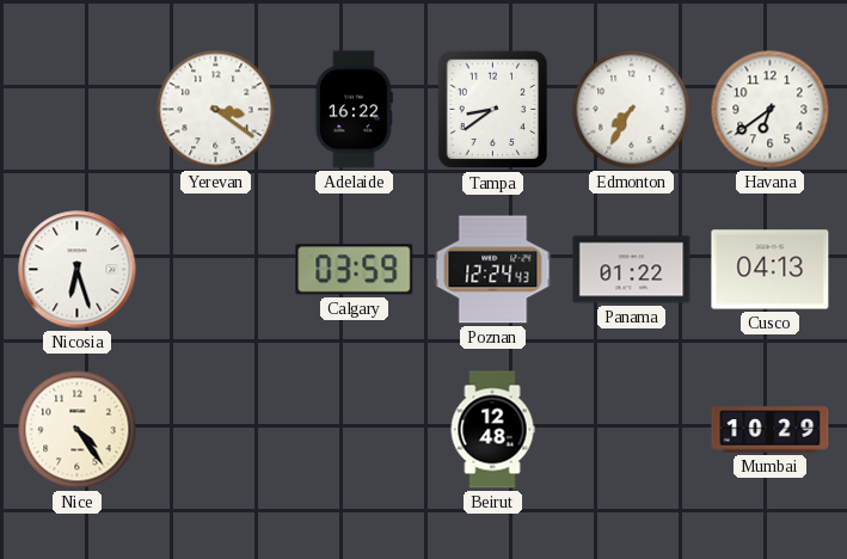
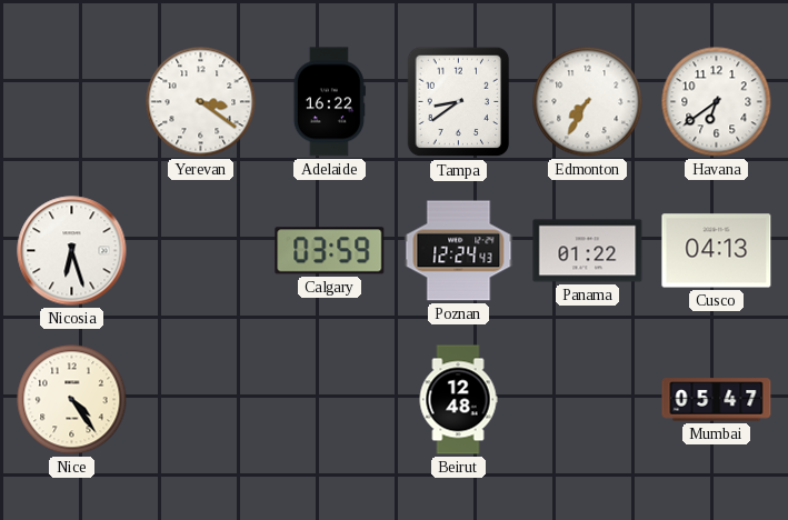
Mumbai: 10:29 -> 05:47 (717, 400)
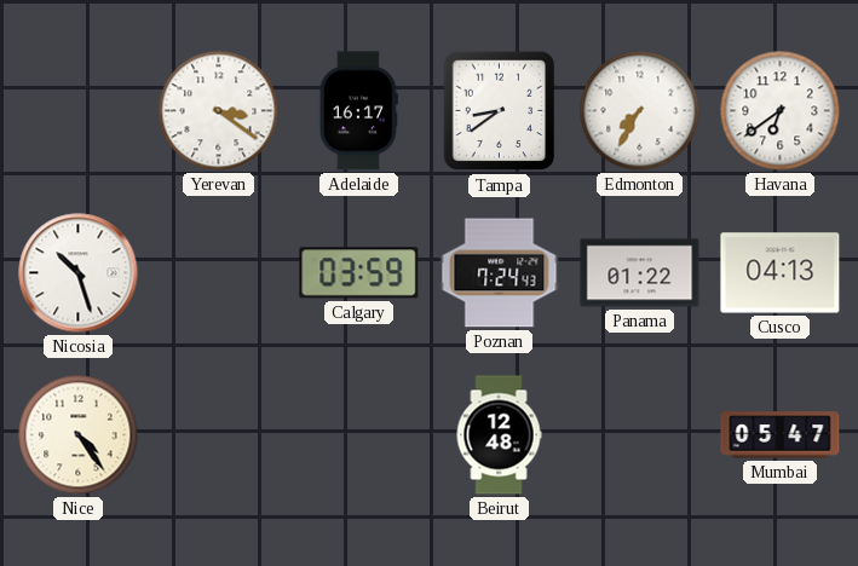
Adelaide: 16:22 -> 16:17 (358, 111)
Nicosia: 6:27 -> 10:27 (79, 273)
Poznan: 12:24 -> 7:24 (500, 273)
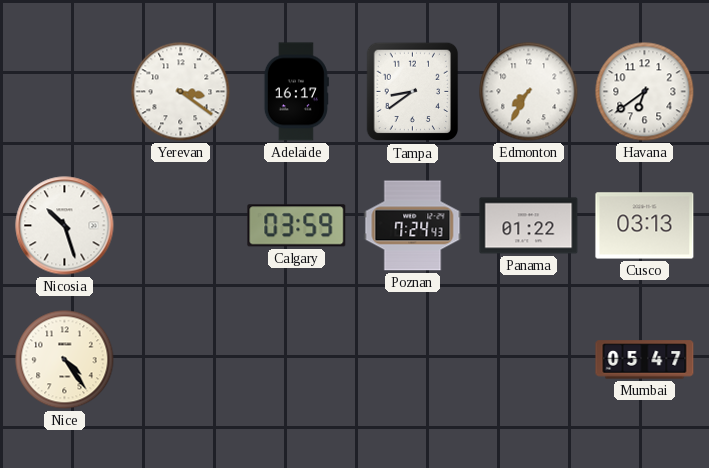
Cusco: 04:13 -> 03:13 (645, 226)
Beirut: 12:48 -> none (499, 435)
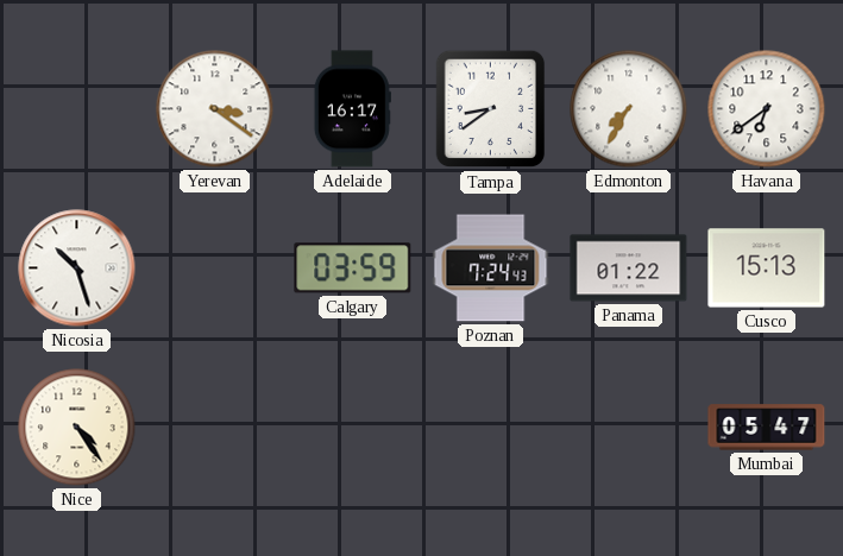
Cusco: 03:13 -> 15:13 (767, 268)
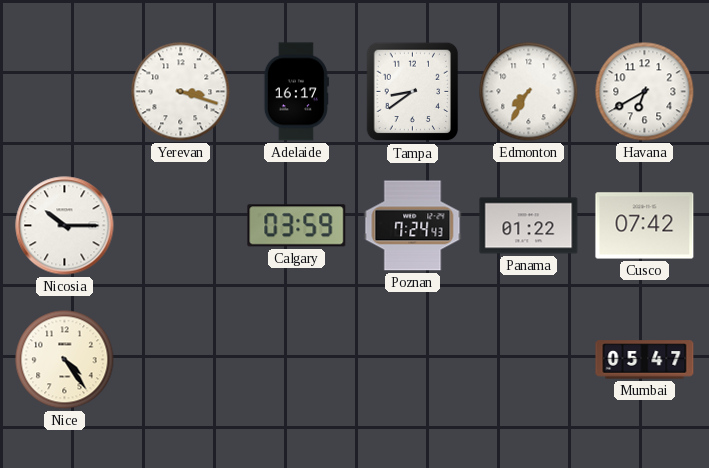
Yerevan: 3:21 -> 3:18 (181, 92)
Havana: 6:39 -> 6:40 (645, 92)
Nicosia: 10:27 -> 10:15 (65, 226)
Cusco: 15:13 -> 07:42 (645, 226)
